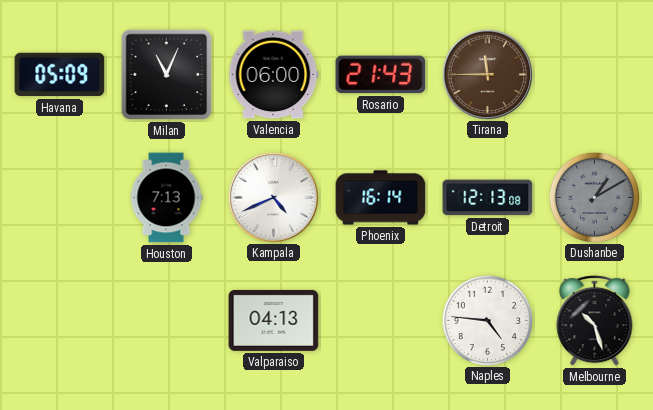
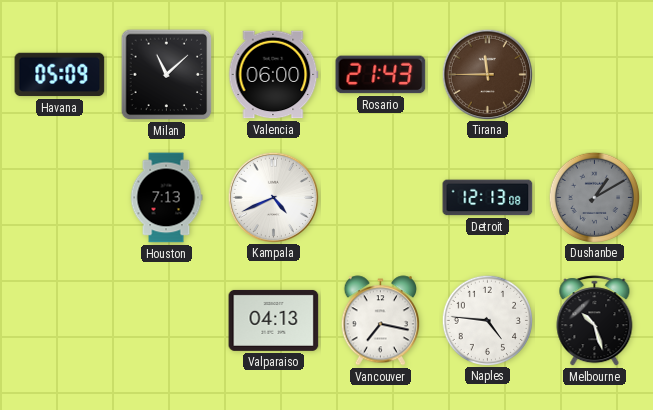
Milan: 11:04 -> 11:08 (167, 75)
Phoenix: 16:14 -> none (381, 198)
Vancouver: none -> 7:17 (380, 321)
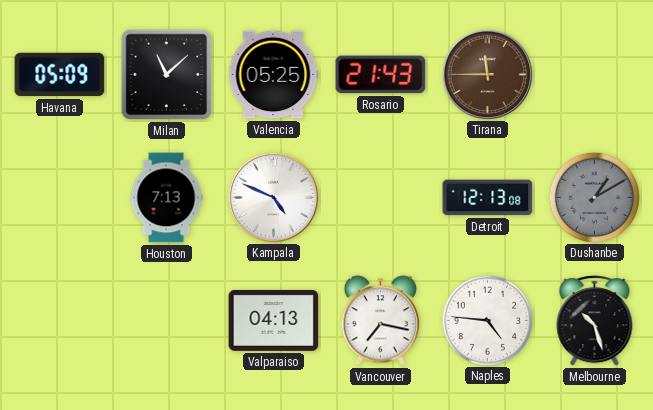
Valencia: 06:00 -> 05:25 (274, 75)
Kampala: 4:41 -> 4:49 (273, 197)
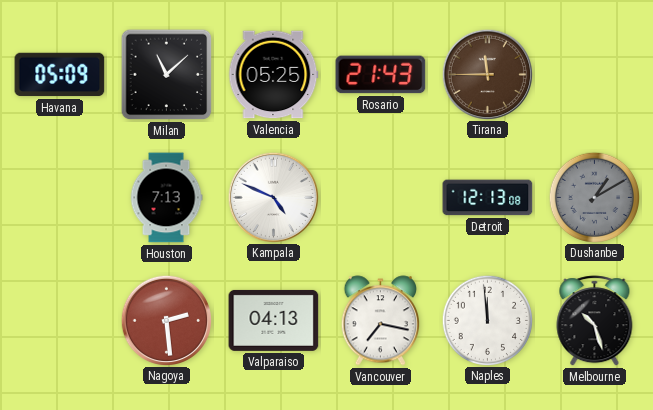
Nagoya: none -> 2:29 (166, 320)
Naples: 4:46 -> 11:59 (487, 320)
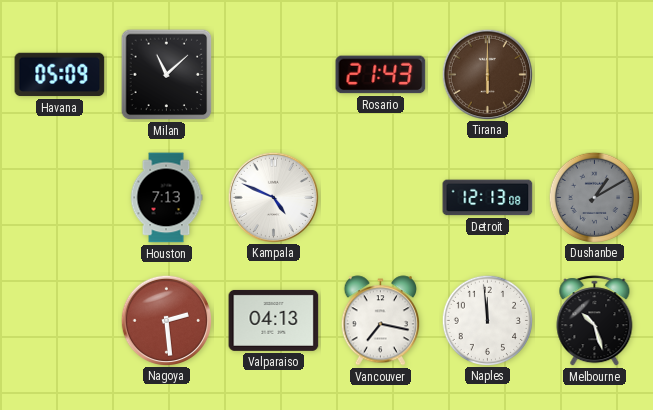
Valencia: 05:25 -> none (274, 75)
Tirana: 11:45 -> 6:00 (487, 74)
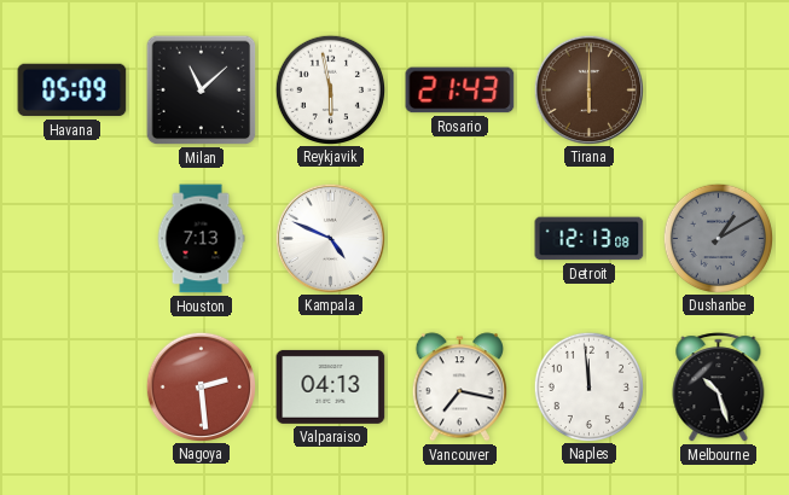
Reykjavik: none -> 5:58 (330, 89)
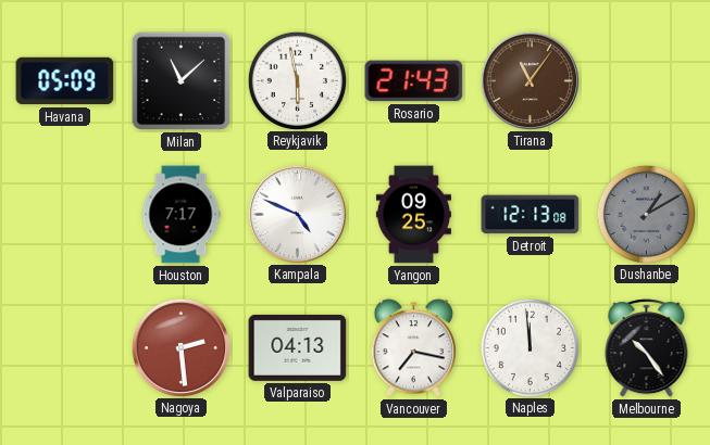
Tirana: 6:00 -> 11:06 (530, 80)
Houston: 7:13 -> 7:17 (180, 215)
Yangon: none -> 09:25 (413, 215)
Melbourne: 10:27 -> 10:24 (647, 348)
